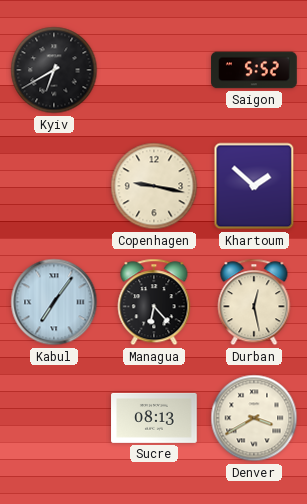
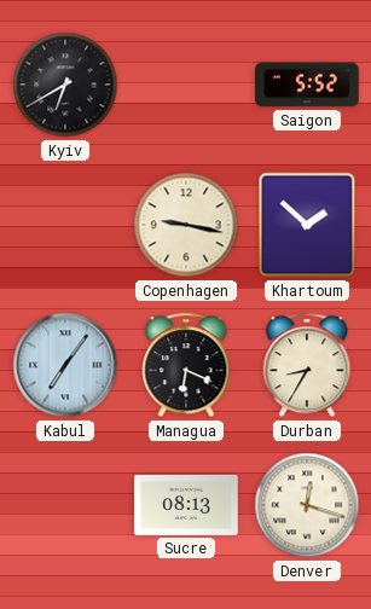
Managua: 6:23 -> 6:19 (186, 365)
Durban: 12:28 -> 8:35 (307, 365)
Denver: 3:40 -> 12:18 (307, 505)
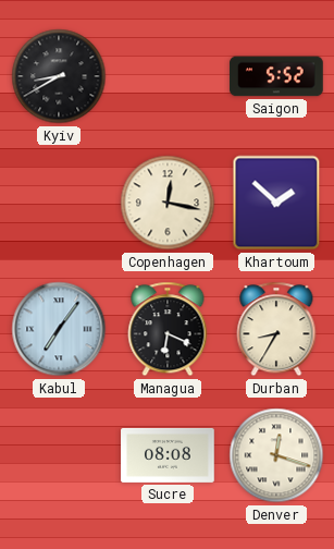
Kyiv: 6:40 -> 8:40 (59, 76)
Copenhagen: 9:17 -> 12:17 (168, 203)
Sucre: 08:13 -> 08:08 (168, 455)
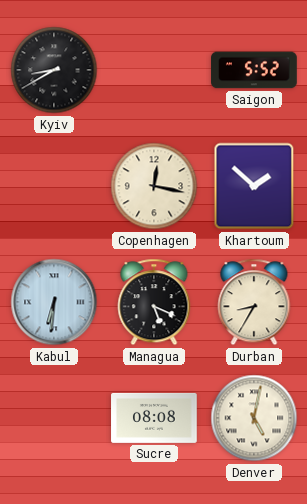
Kabul: 7:06 -> 6:31 (54, 302)
Managua: 6:19 -> 5:19 (154, 302)
Denver: 12:18 -> 5:02 (254, 418)
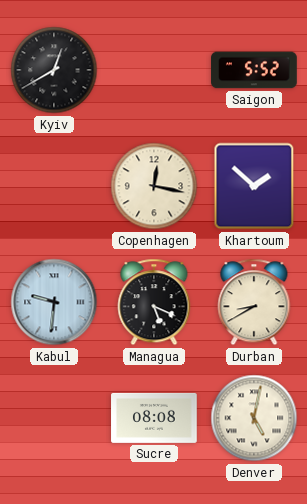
Kyiv: 8:40 -> 12:40 (54, 70)
Kabul: 6:31 -> 9:31 (54, 302)
Durban: 8:35 -> 8:40 (254, 302)
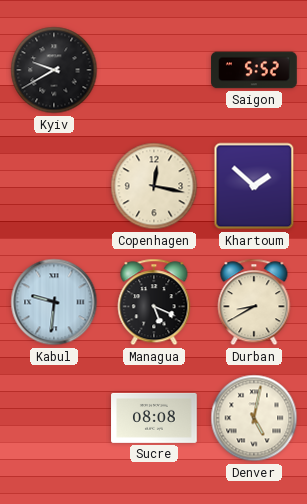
Kyiv: 12:40 -> 9:40 (54, 70)
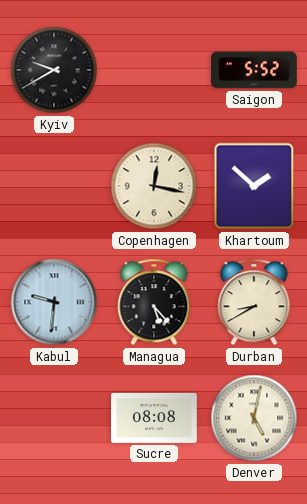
Managua: 5:19 -> 5:23 (154, 302)
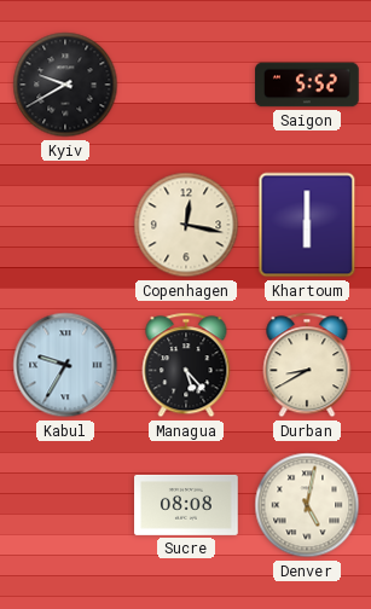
Khartoum: 1:52 -> 6:00 (307, 225)
Kabul: 9:31 -> 9:35 (65, 365)
